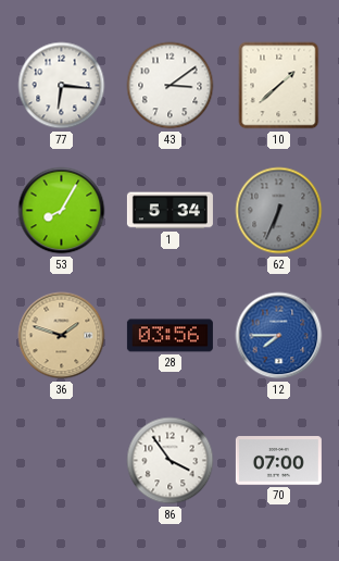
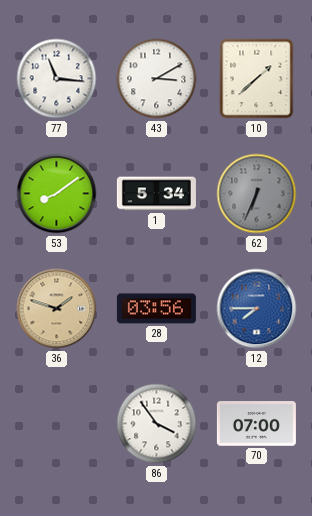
77: 6:16 -> 11:16 (57, 79)
43: 3:09 -> 3:10 (157, 79)
53: 8:05 -> 8:09 (57, 194)
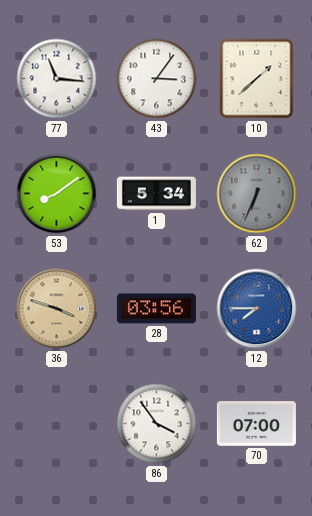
43: 3:10 -> 3:06 (157, 79)
36: 1:48 -> 3:48 (57, 309)
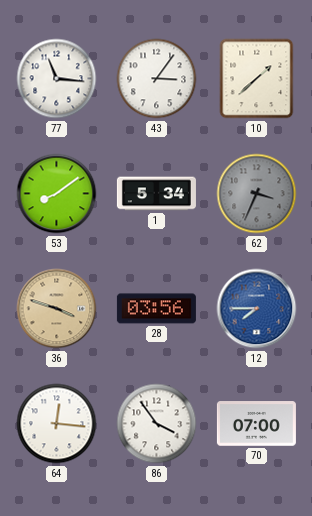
62: 6:34 -> 3:34 (257, 194)
64: none -> 12:16 (57, 424)
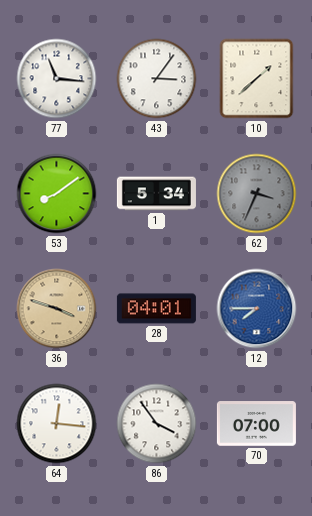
28: 03:56 -> 04:01 (156, 309)
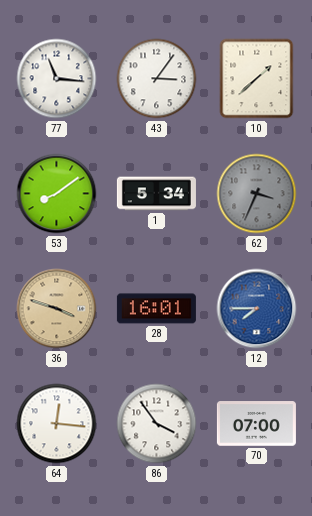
28: 04:01 -> 16:01 (156, 309)
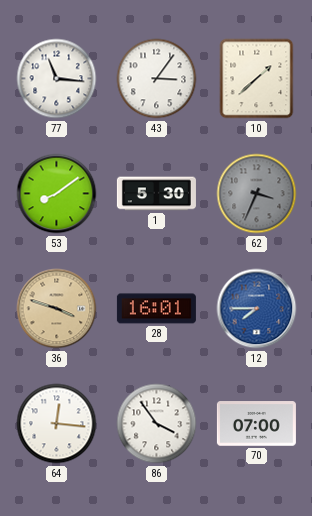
1: 5:34 -> 5:30 (156, 194)
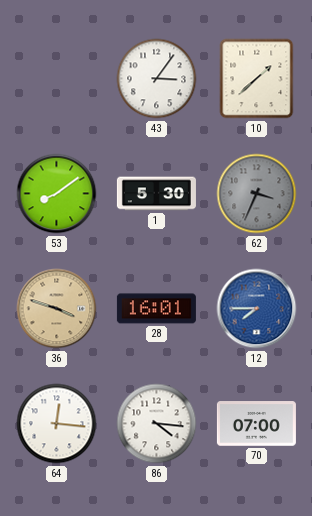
77: 11:16 -> none (57, 79)
86: 3:54 -> 4:16 (157, 424)
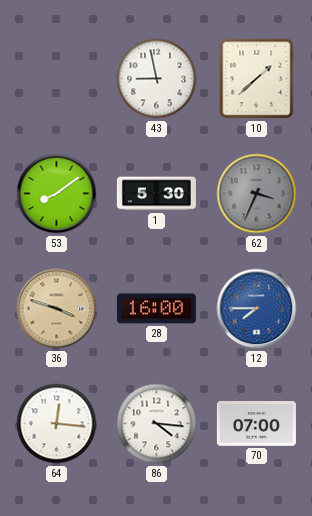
43: 3:06 -> 8:58 (157, 79)
28: 16:01 -> 16:00 (156, 309)
